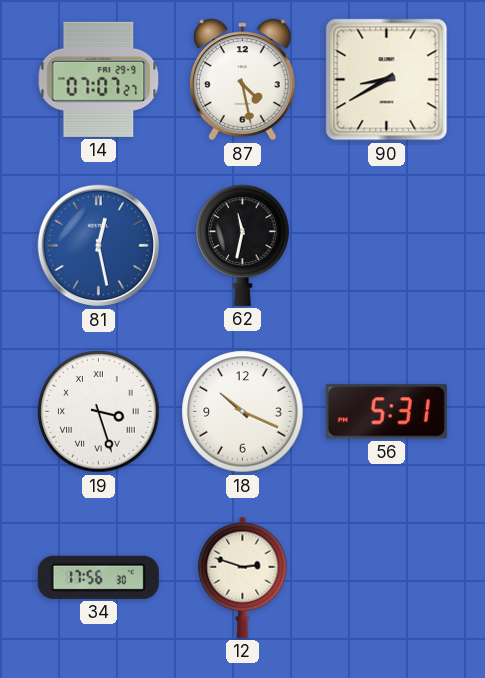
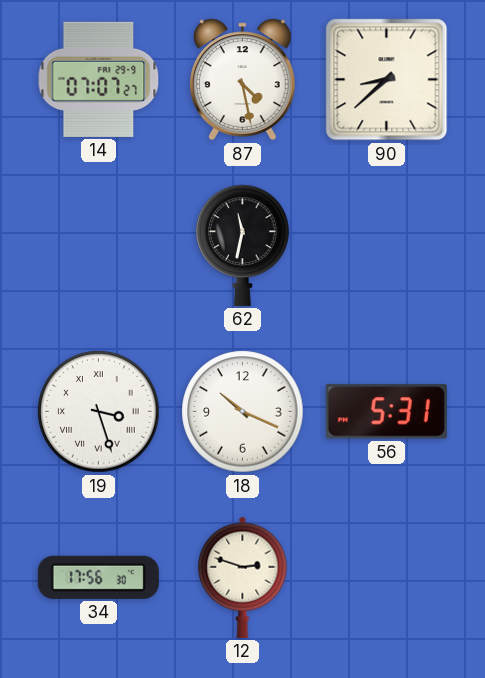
90: 8:40 -> 8:38 (387, 80)
81: 12:28 -> none (99, 246)
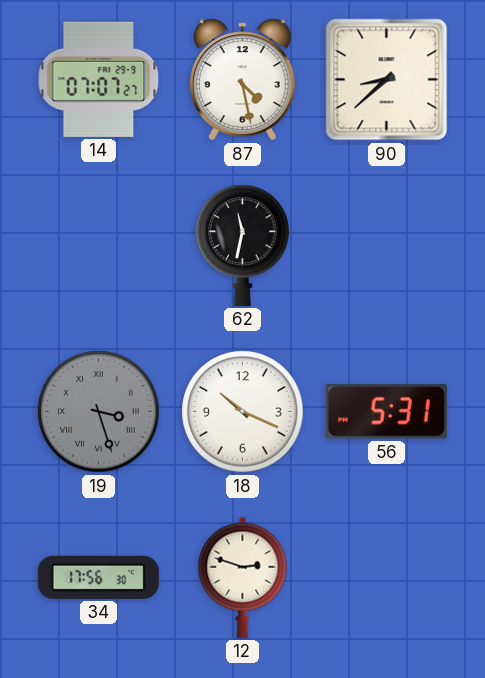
19 dial: white -> grey (99, 412)
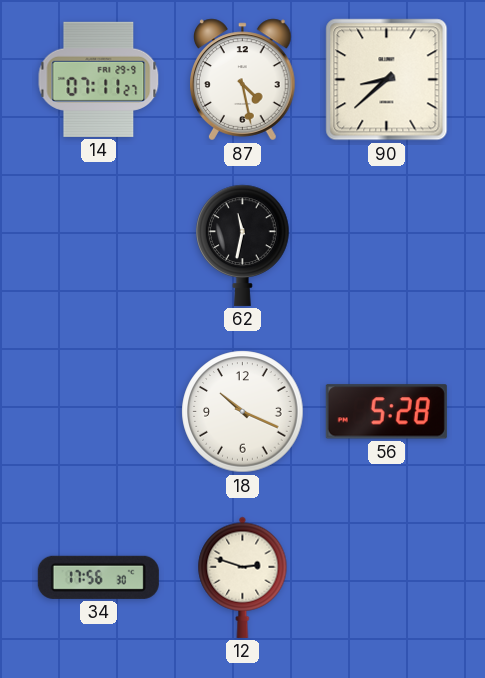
14: 07:07 -> 07:11 (99, 79)
19: 3:27 -> none (99, 412)
56: 5:31 -> 5:28 (386, 412)
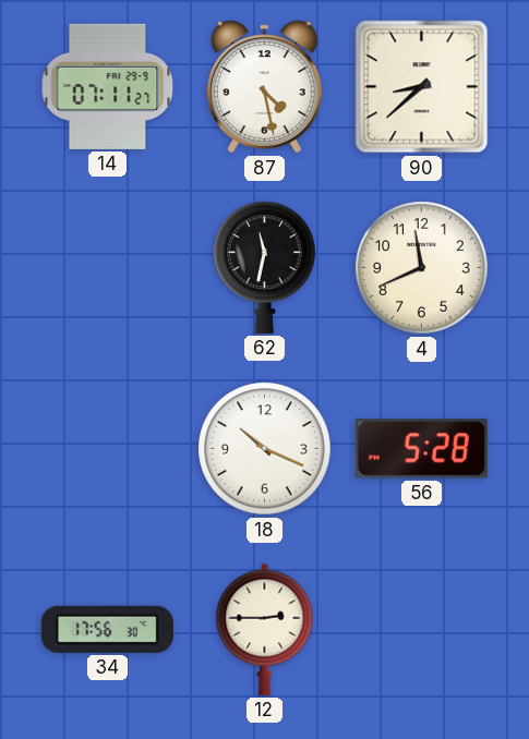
4: none -> 11:41 (422, 268)
12: 2:48 -> 2:45 (265, 629)
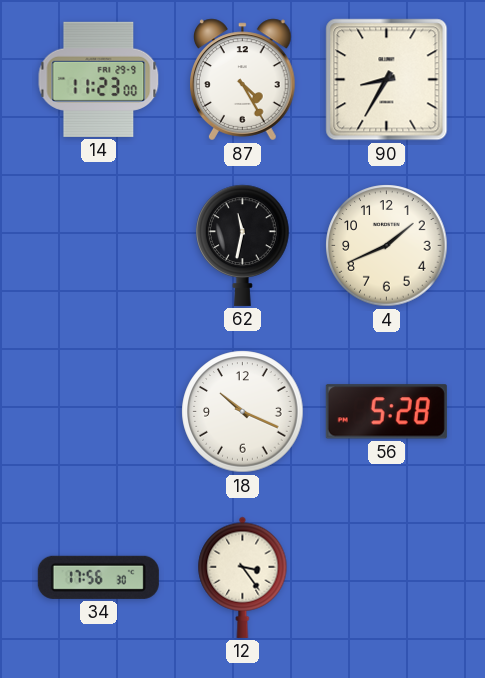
14: 07:11 -> 11:23 (99, 79)
87: 4:28 -> 4:25 (243, 80)
90: 8:38 -> 8:35 (387, 80)
4: 11:41 -> 1:41 (387, 246)
12: 2:45 -> 3:24 (243, 577)
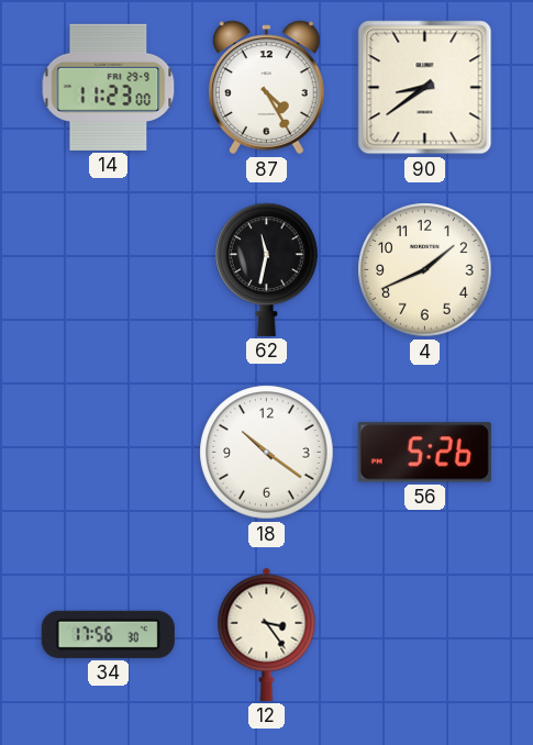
90: 8:35 -> 8:39 (425, 88)
18: 10:19 -> 10:21 (267, 453)
56: 5:28 -> 5:26 (424, 453)
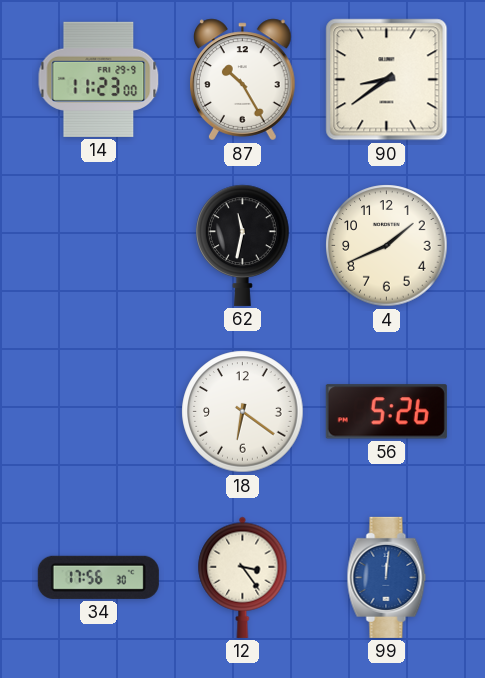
87: 4:25 -> 10:25 (243, 80)
18: 10:21 -> 6:21 (243, 412)
99: none -> 12:01 (387, 577)
